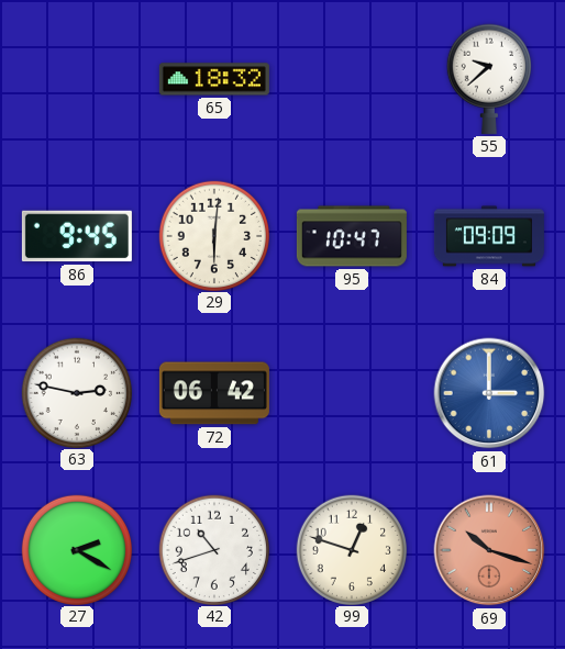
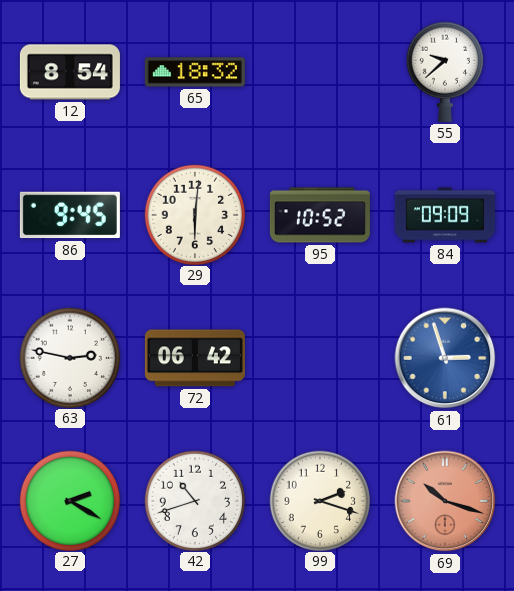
12: none -> 8:54 (70, 72)
95: 10:47 -> 10:52 (320, 215)
61: 3:00 -> 2:57 (445, 358)
99: 12:48 -> 2:18 (319, 500)
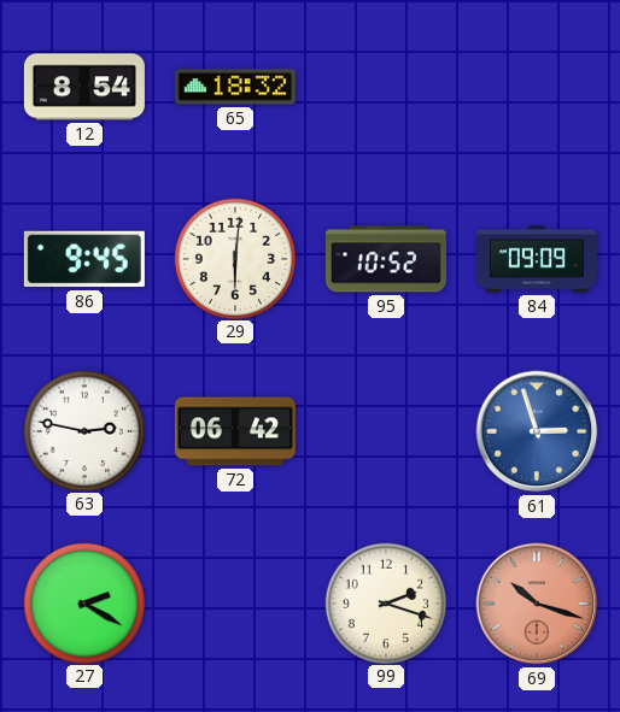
55: 9:38 -> none (445, 72)
42: 10:42 -> none (194, 500)
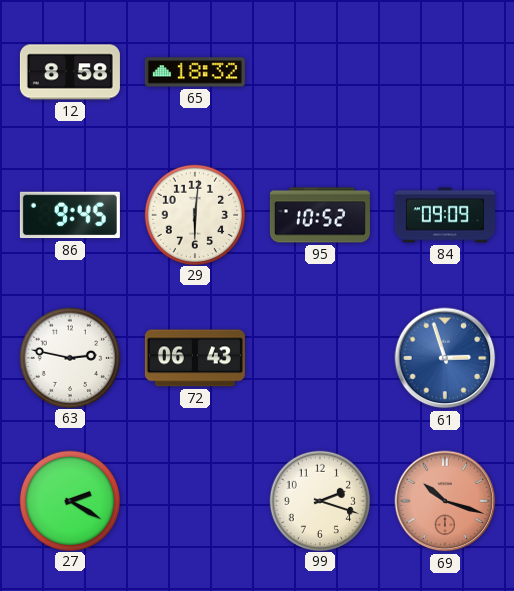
12: 8:54 -> 8:58 (70, 72)
72: 06:42 -> 06:43 (195, 358)
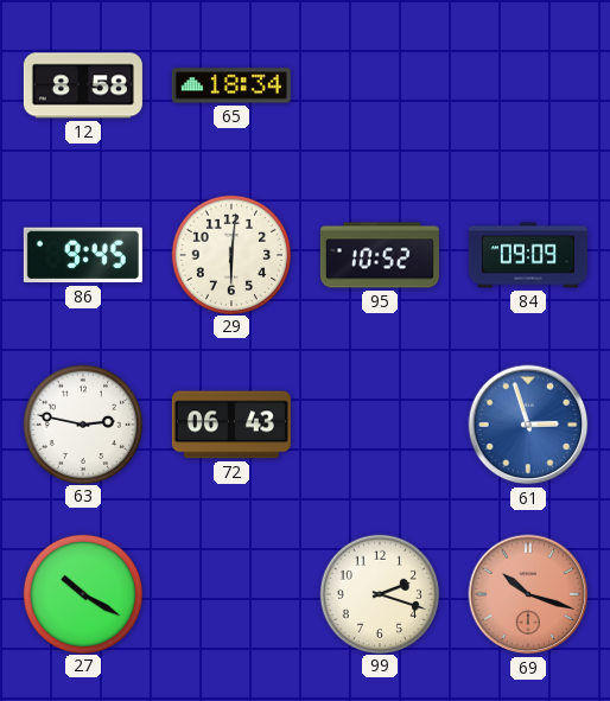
65: 18:32 -> 18:34 (231, 85)
27: 2:20 -> 10:20 (82, 593)
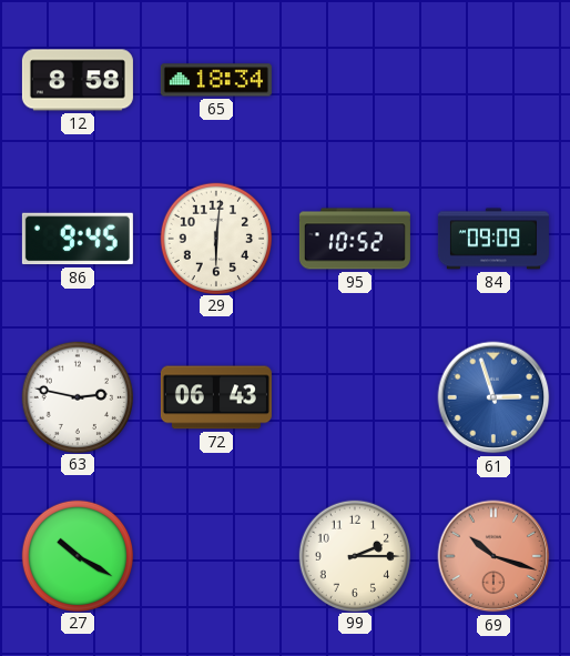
99: 2:18 -> 2:15 (354, 555)
